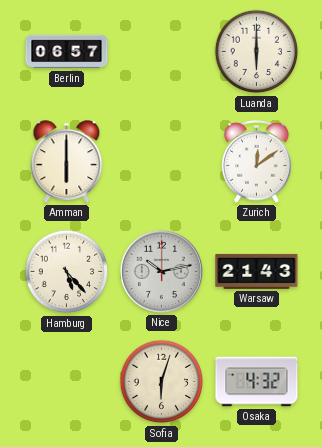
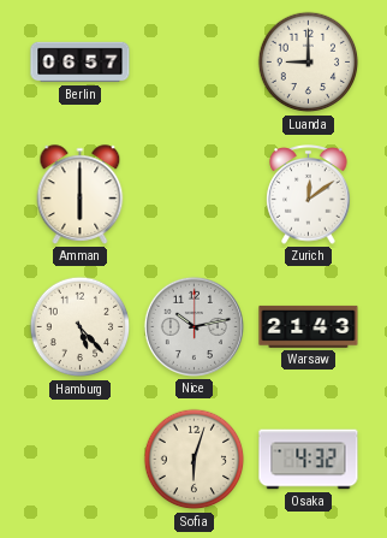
Luanda: 6:00 -> 9:00 (309, 63)
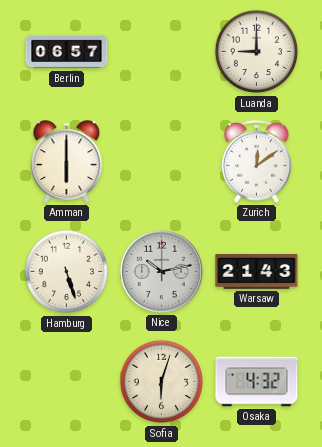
Hamburg: 5:23 -> 5:27 (67, 272)
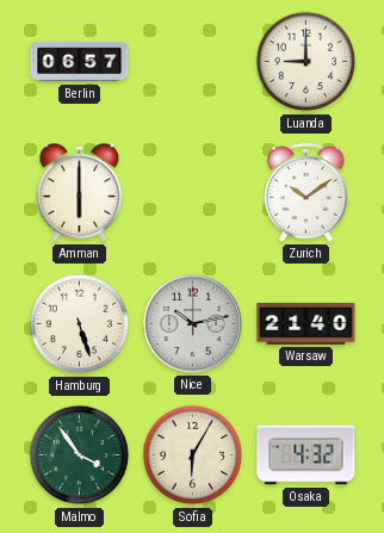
Zurich: 12:09 -> 10:09 (306, 193)
Warsaw: 21:43 -> 21:40 (306, 323)
Malmo: none -> 3:54 (80, 455)
Sofia: 6:03 -> 6:05 (193, 455)
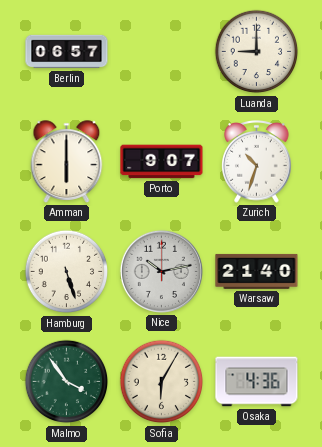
Porto: none -> 9:07 (162, 162)
Zurich: 10:09 -> 10:33 (257, 162)
Osaka: 4:32 -> 4:36 (257, 382)
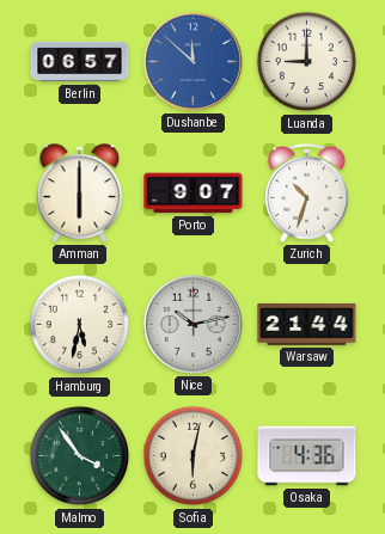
Dushanbe: none -> 11:52 (192, 61)
Hamburg: 5:27 -> 5:32 (80, 325)
Warsaw: 21:40 -> 21:44 (307, 324)
Sofia: 6:05 -> 6:02 (194, 456)
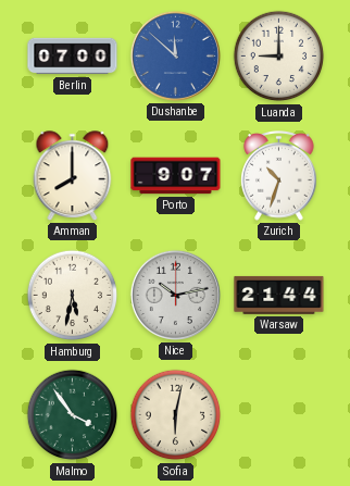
Berlin: 06:57 -> 07:00 (73, 57)
Amman: 6:00 -> 8:00 (73, 176)
Osaka: 4:36 -> none (307, 456)
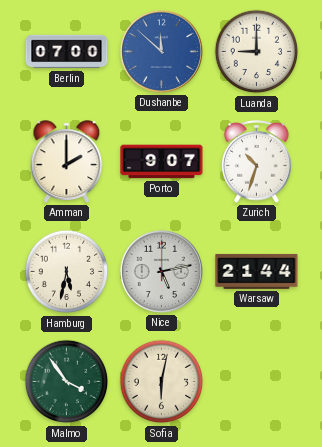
Amman: 8:00 -> 2:00 (67, 162)
Nice: 10:13 -> 5:13 (161, 271)
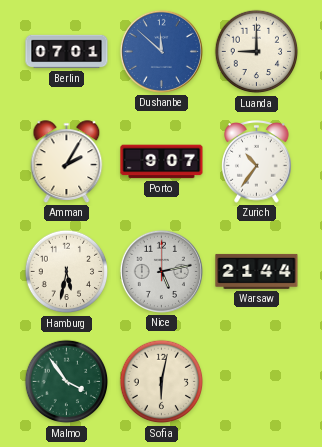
Berlin: 07:00 -> 07:01 (67, 52)
Amman: 2:00 -> 2:05 (67, 162)
Zurich: 10:33 -> 10:36 (257, 162)
